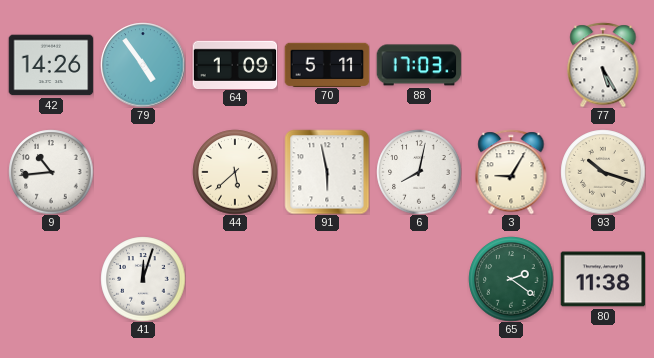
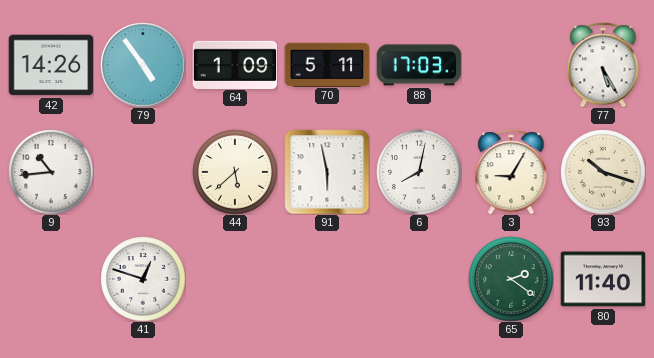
41: 12:03 -> 12:48 (143, 279)
80: 11:38 -> 11:40 (603, 279)
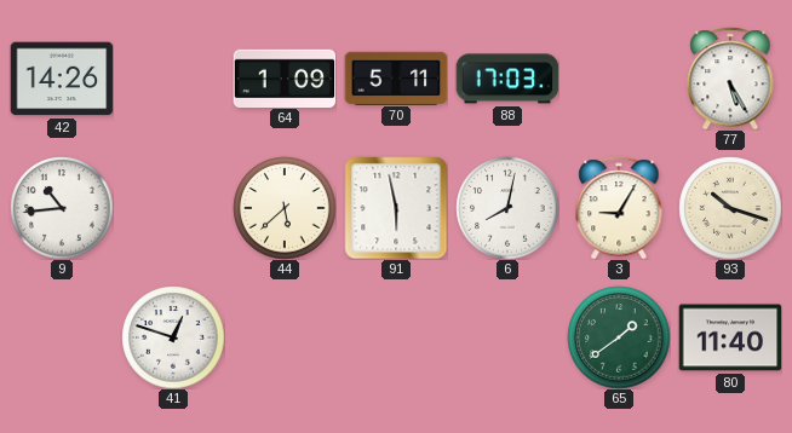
79: 4:54 -> none (143, 65)
65: 2:21 -> 1:39 (619, 337)
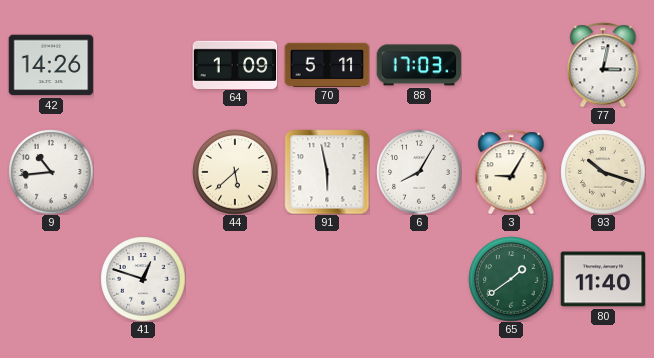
77: 5:25 -> 3:02 (603, 65)
6: 8:02 -> 8:05 (419, 172)
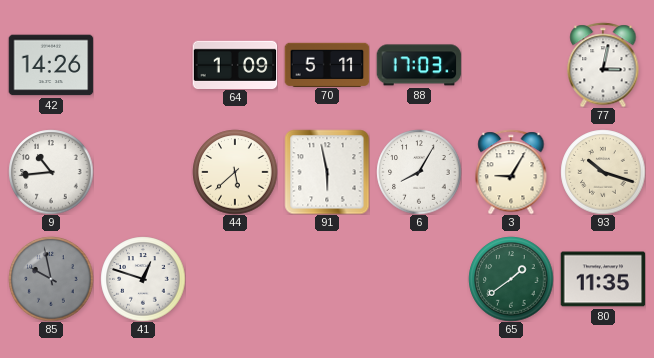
85: none -> 9:58 (51, 279)
80: 11:40 -> 11:35 (603, 279)
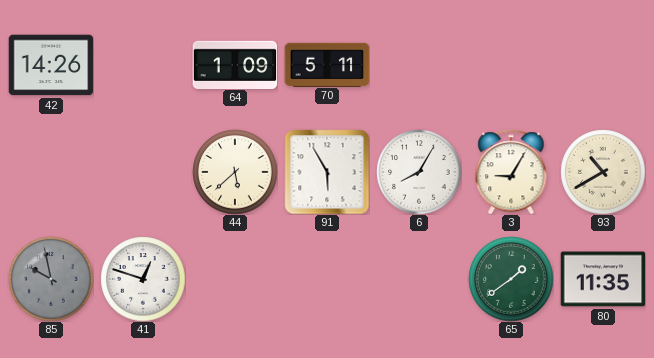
88: 17:03 -> none (419, 65)
77: 3:02 -> none (603, 65)
9: 10:44 -> none (51, 172)
91: 5:58 -> 5:55 (327, 172)
93: 10:18 -> 10:40 (603, 172)
